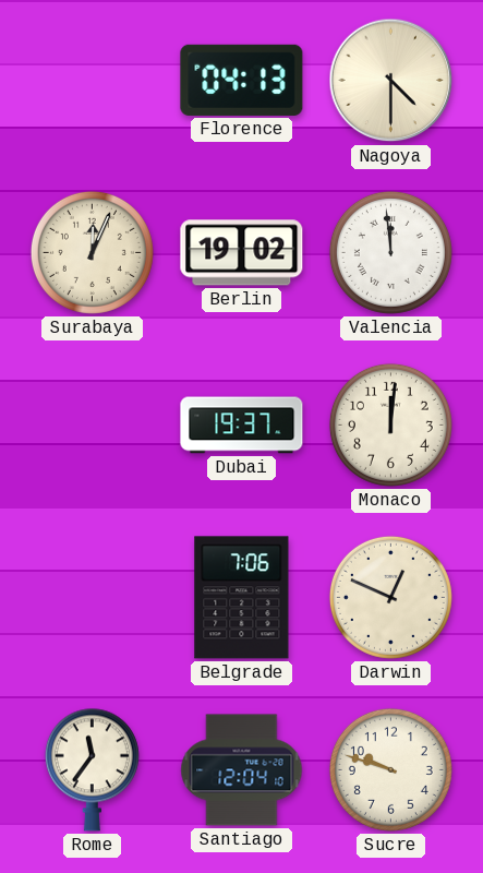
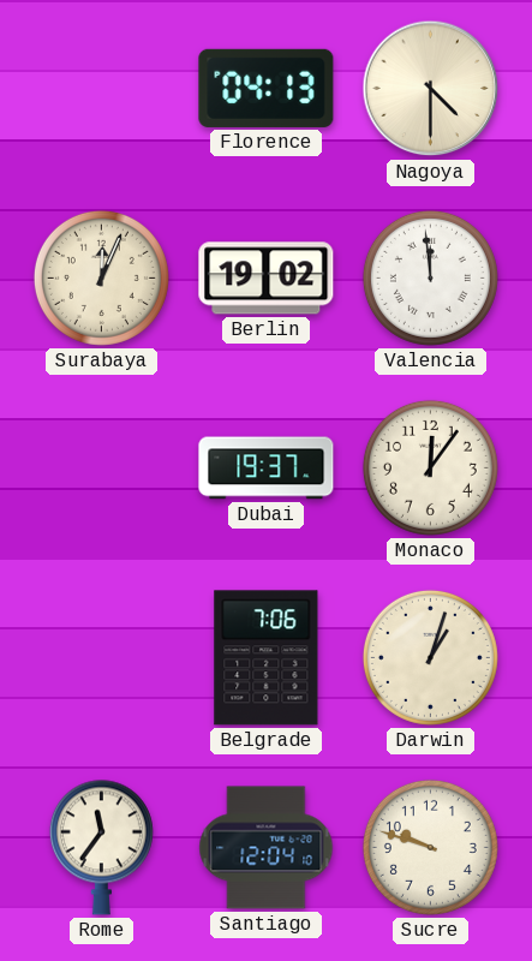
Monaco: 12:01 -> 12:06 (430, 467)
Darwin: 12:49 -> 1:03 (430, 657)
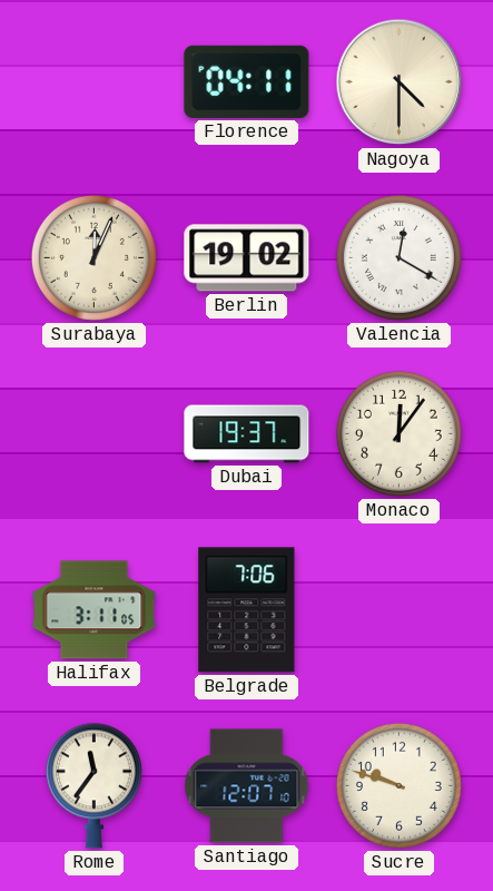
Florence: 04:13 -> 04:11 (247, 81)
Valencia: 11:59 -> 12:20 (398, 257)
Halifax: none -> 3:11 (95, 610)
Darwin: 1:03 -> none (430, 657)
Santiago: 12:04 -> 12:07 (247, 786)
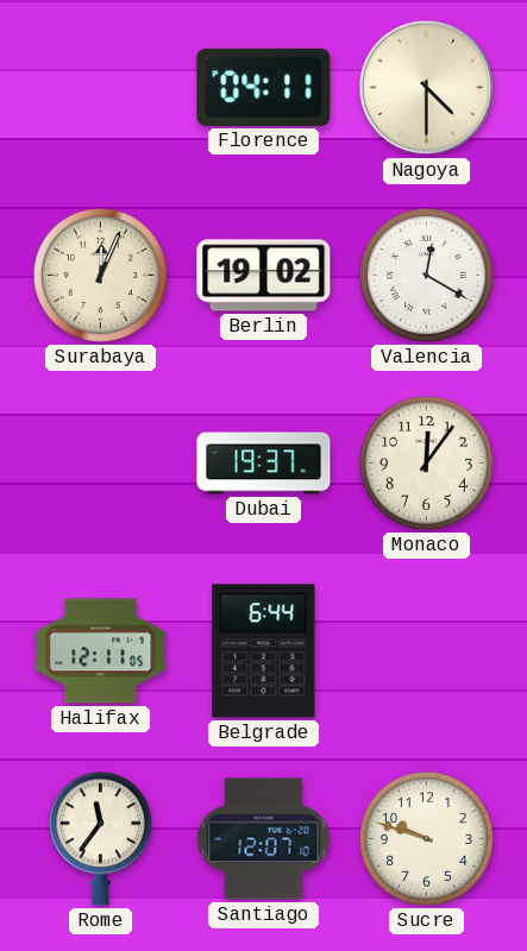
Halifax: 3:11 -> 12:11 (101, 651)
Belgrade: 7:06 -> 6:44 (264, 651)
